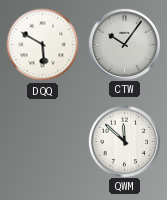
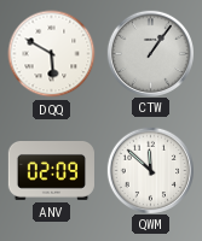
CTW: 10:06 -> 1:06 (150, 53)
ANV: none -> 02:09 (51, 171)
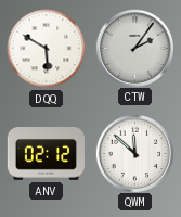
CTW: 1:06 -> 2:06 (134, 48)
ANV: 02:09 -> 02:12 (46, 154)
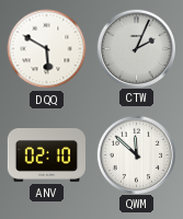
CTW: 2:06 -> 2:04 (136, 48)
ANV: 02:12 -> 02:10 (46, 155)
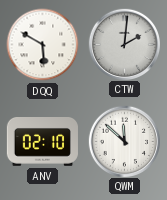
CTW: 2:04 -> 2:01 (124, 44)
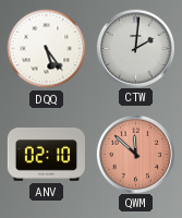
DQQ: 5:50 -> 5:24 (47, 49)
QWM dial: white -> salmon (135, 154)
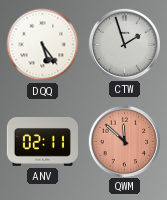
CTW: 2:01 -> 1:57 (124, 44)
ANV: 02:10 -> 02:11 (42, 142)
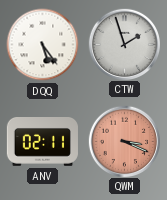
QWM: 11:52 -> 3:19 (124, 141)
